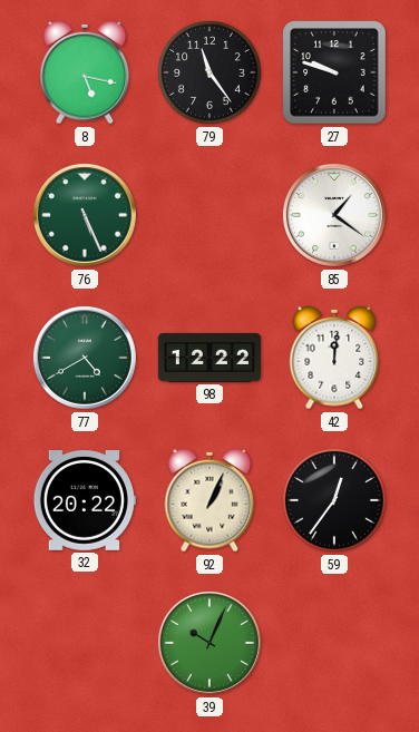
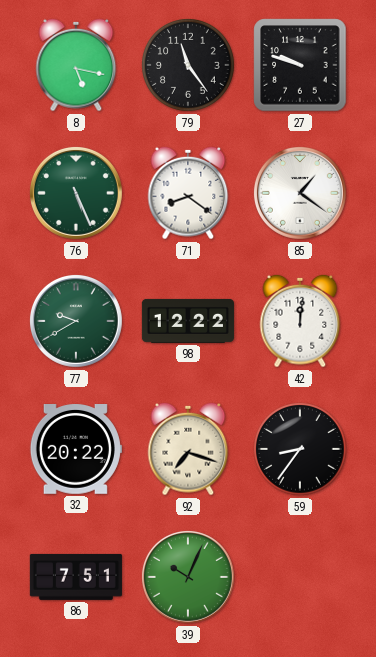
71: none -> 8:21 (188, 193)
77: 4:40 -> 9:40 (76, 321)
92: 1:04 -> 7:18 (188, 449)
59: 12:36 -> 8:36 (301, 450)
86: none -> 7:51 (76, 577)
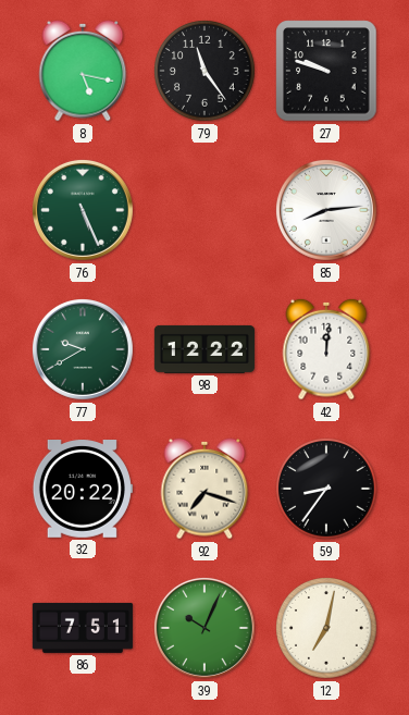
71: 8:21 -> none (188, 193)
85: 1:21 -> 8:14 (326, 210)
12: none -> 7:02 (327, 629)
